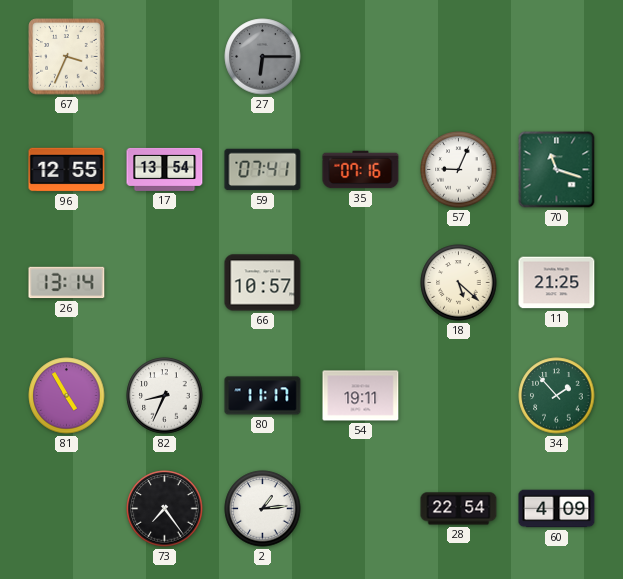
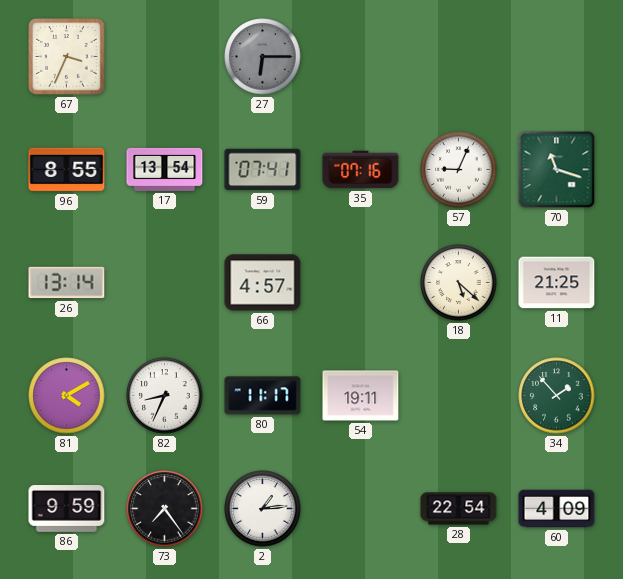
96: 12:55 -> 8:55 (67, 170)
66: 10:57 -> 4:57 (263, 283)
81: 4:55 -> 4:10 (67, 396)
86: none -> 9:59 (67, 509)
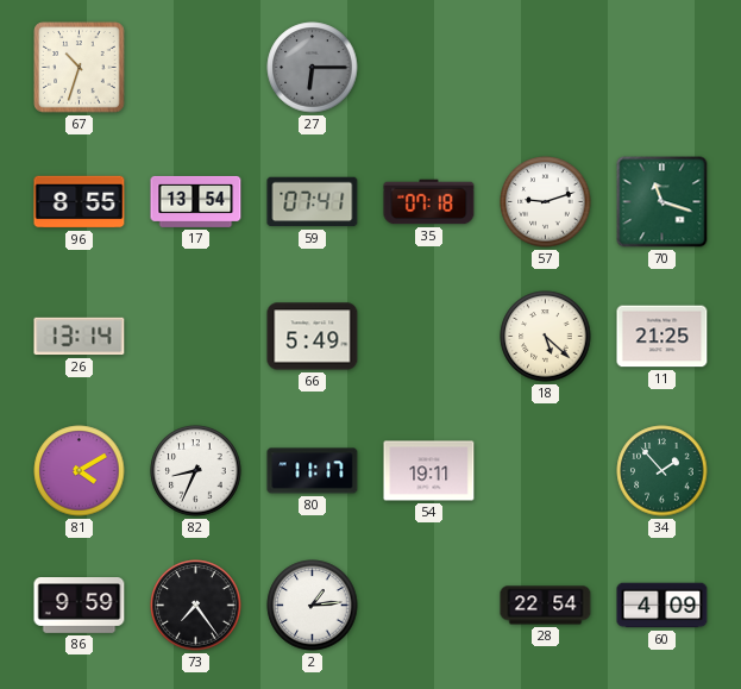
67: 3:34 -> 10:33 (80, 68)
35: 07:16 -> 07:18 (429, 202)
57: 9:04 -> 9:12 (546, 202)
66: 4:57 -> 5:49 (313, 337)
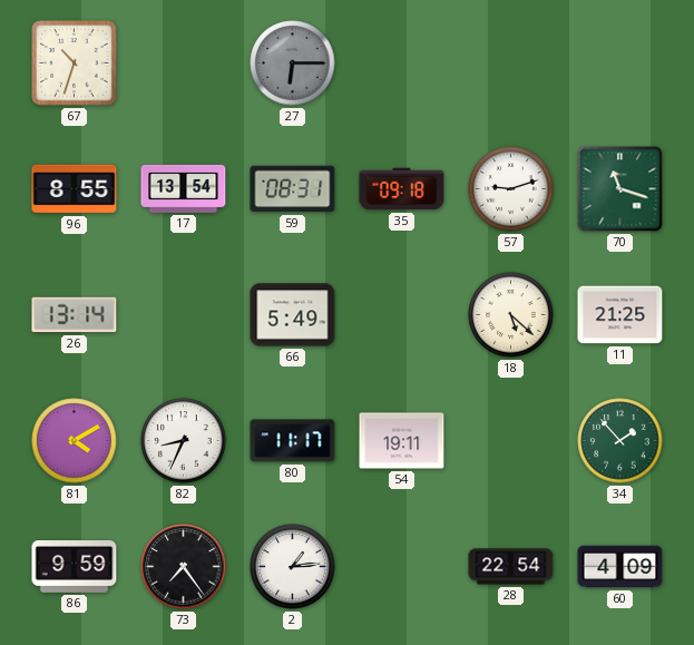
59: 07:41 -> 08:31 (293, 189)
35: 07:18 -> 09:18 (402, 189)
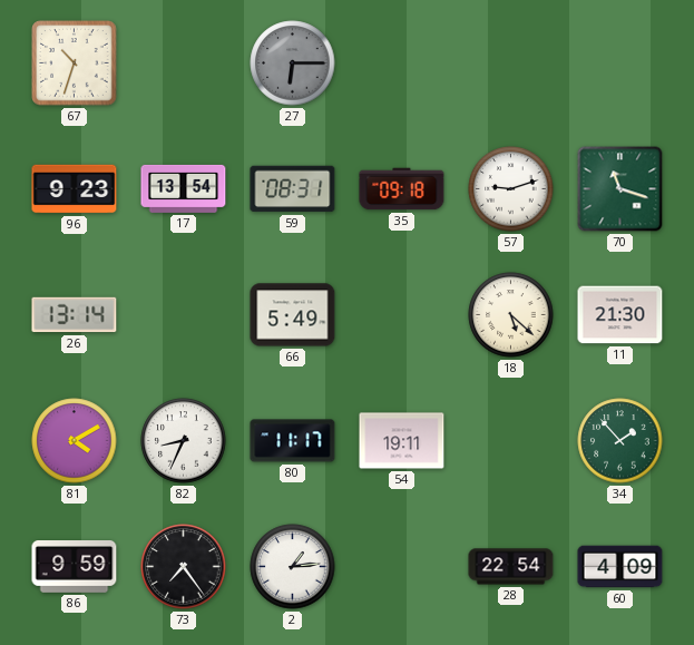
96: 8:55 -> 9:23 (75, 189)
11: 21:25 -> 21:30 (620, 315)
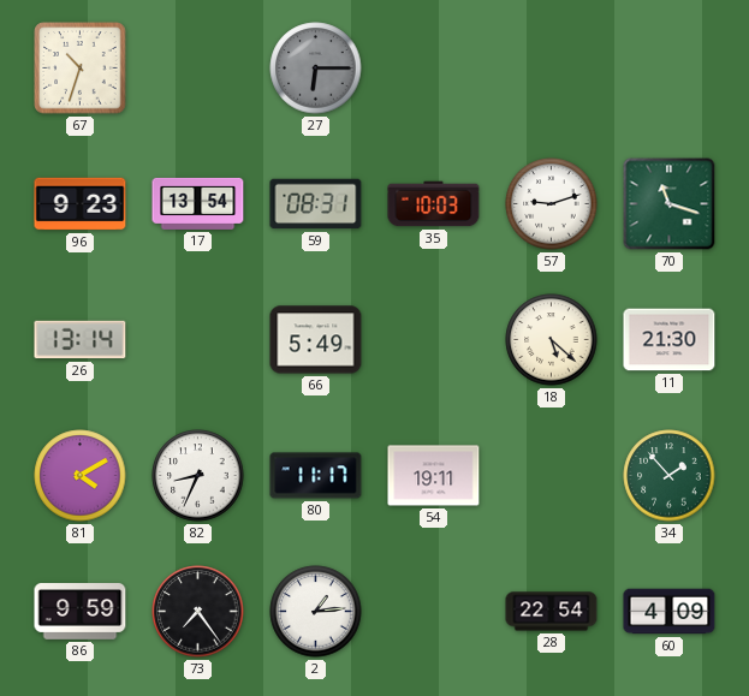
35: 09:18 -> 10:03 (434, 204)
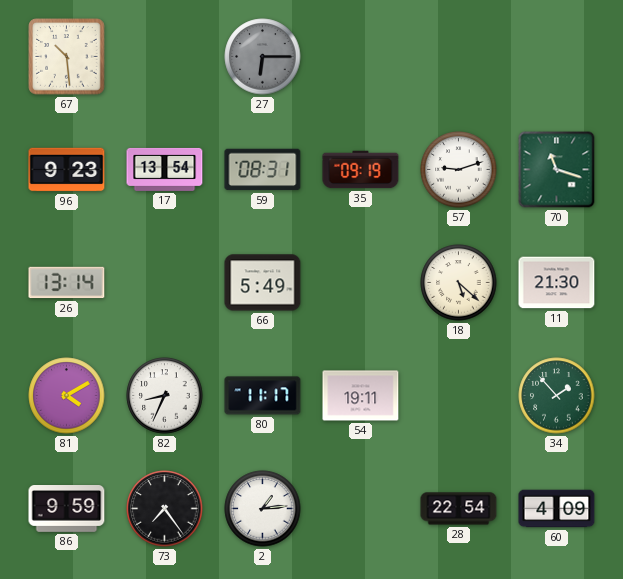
67: 10:33 -> 10:29 (67, 57)
35: 10:03 -> 09:19 (361, 170)
